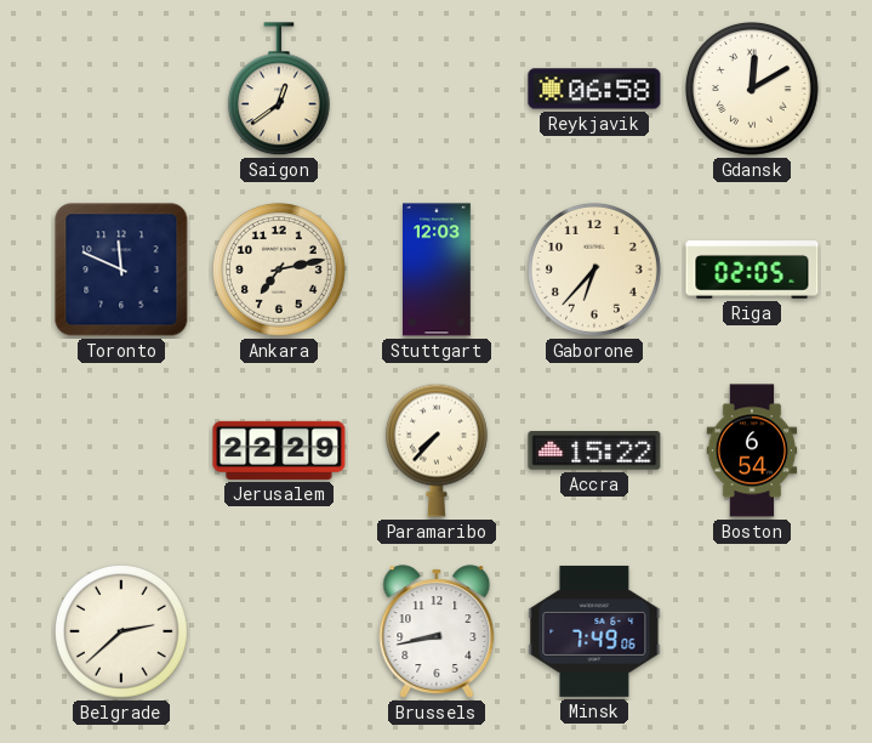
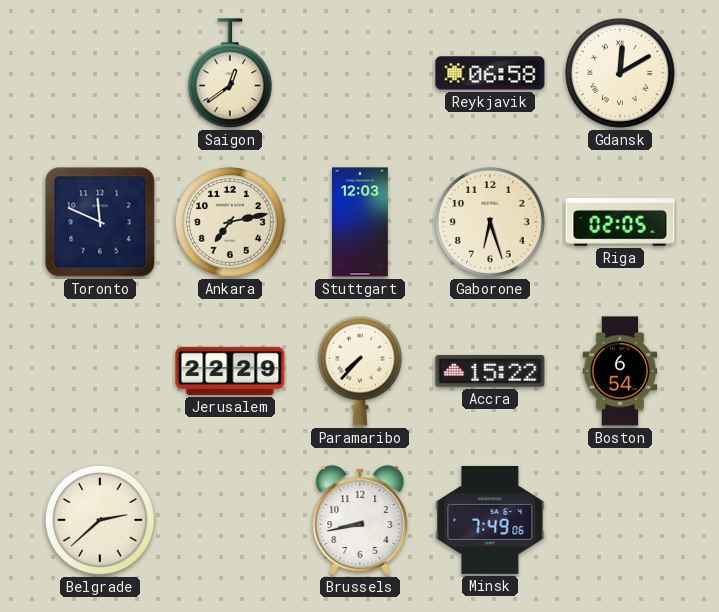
Gaborone: 6:37 -> 6:27 (490, 222)
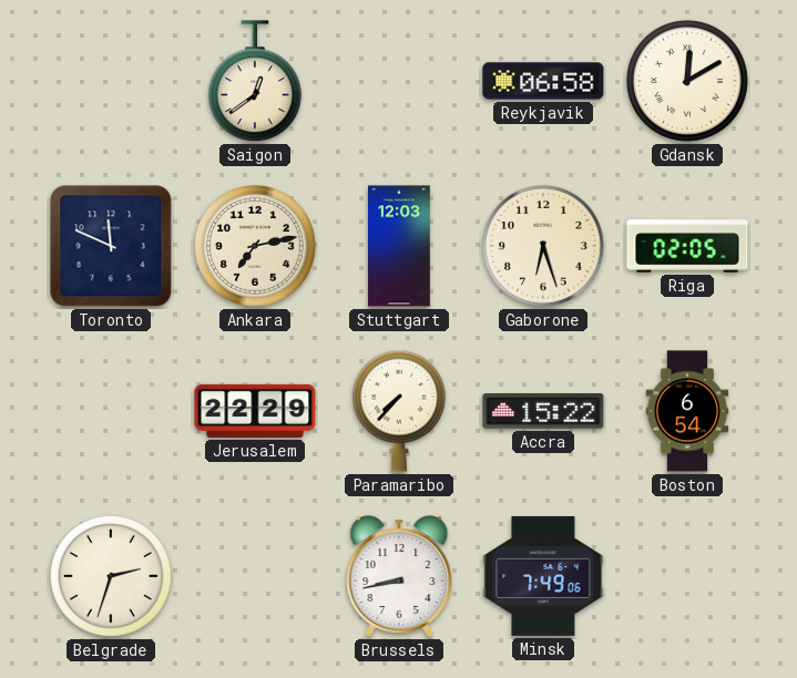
Belgrade: 2:38 -> 2:33 (111, 576)
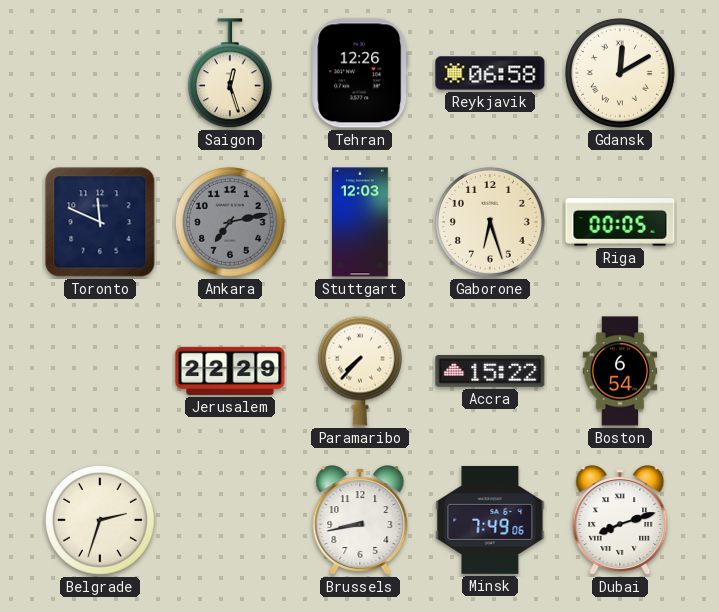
Saigon: 12:39 -> 12:27 (230, 74)
Tehran: none -> 12:26 (360, 73)
Ankara dial: cream -> grey (230, 222)
Riga: 02:05 -> 00:05 (620, 222)
Dubai: none -> 8:12 (620, 520)
